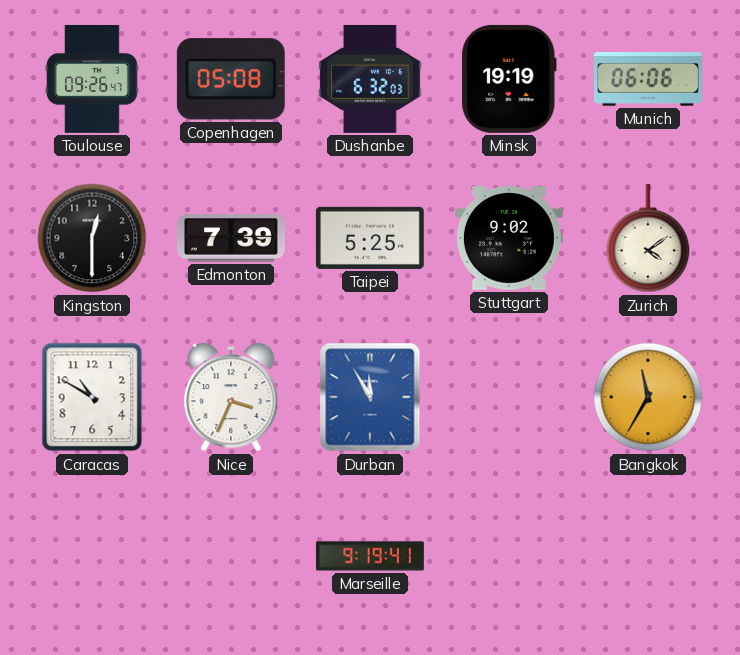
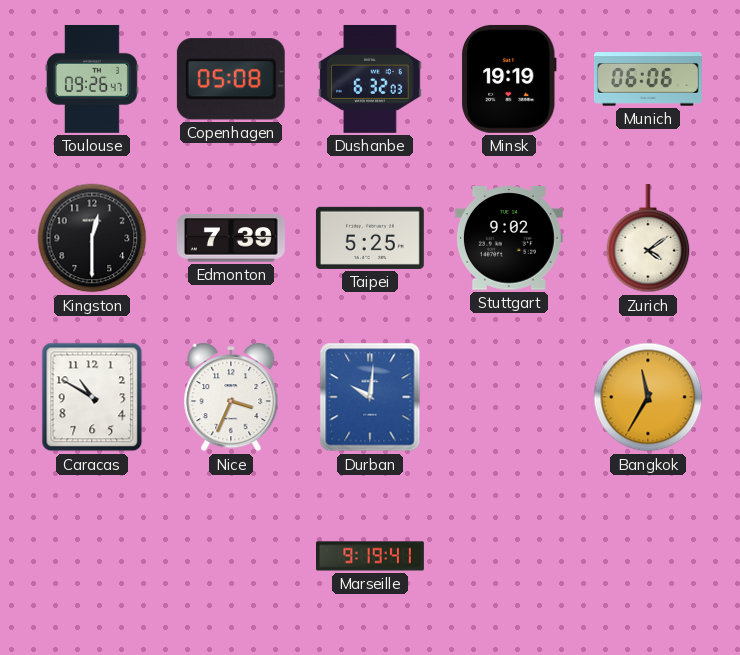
Durban: 11:55 -> 10:01 (370, 397)
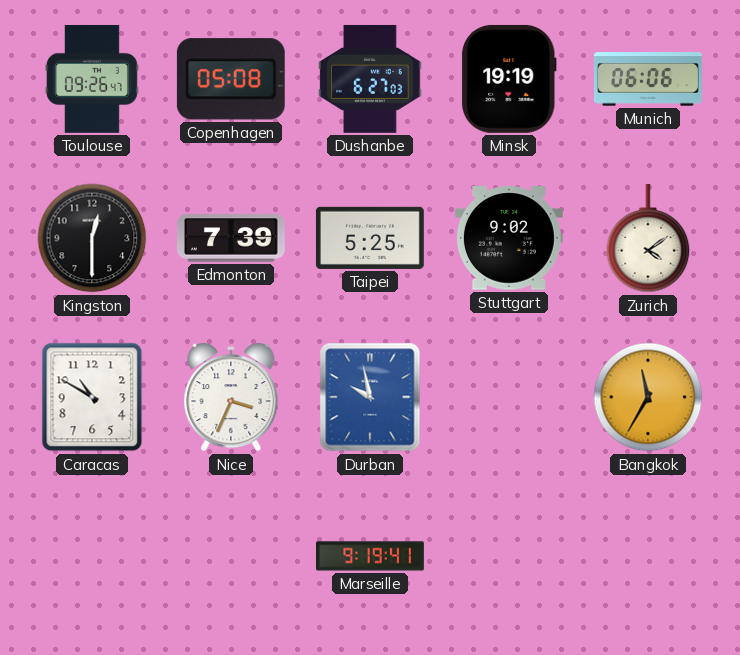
Dushanbe: 6:32 -> 6:27 (370, 79)
Durban: 10:01 -> 9:58 (370, 397)
